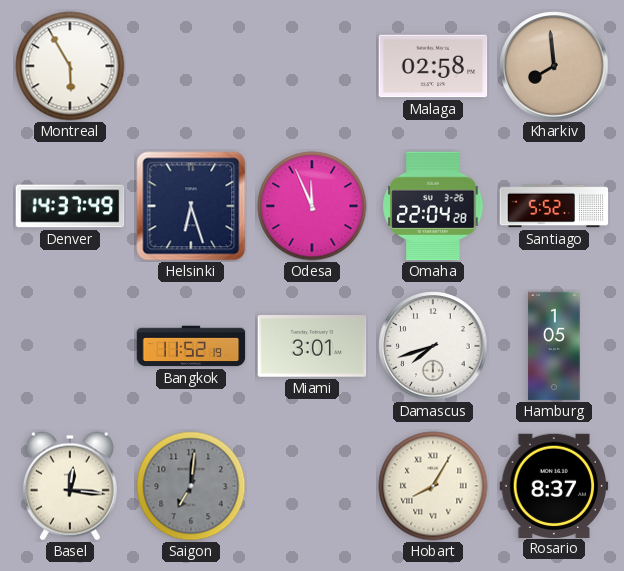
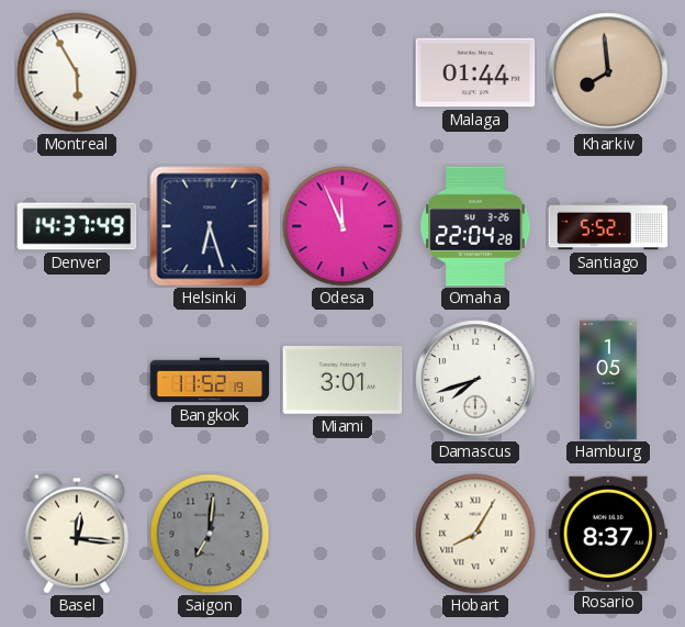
Malaga: 02:58 -> 01:44 (475, 72)
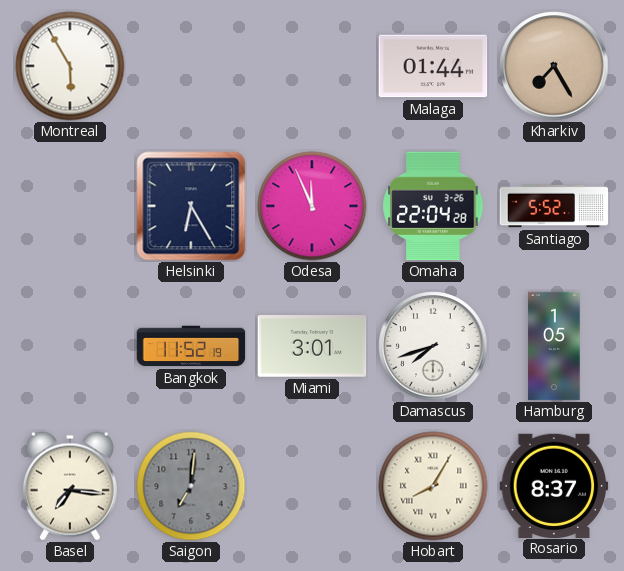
Kharkiv: 7:59 -> 7:25 (554, 66)
Denver: 14:37 -> none (77, 226)
Helsinki: 6:27 -> 6:25 (191, 206)
Basel: 12:16 -> 7:16 (70, 486)
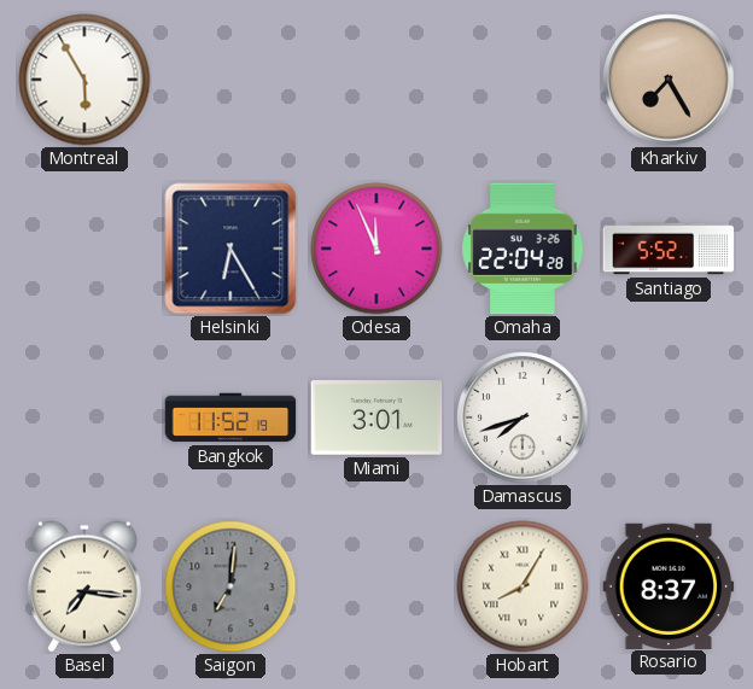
Malaga: 01:44 -> none (433, 66)
Hamburg: 1:05 -> none (554, 346)
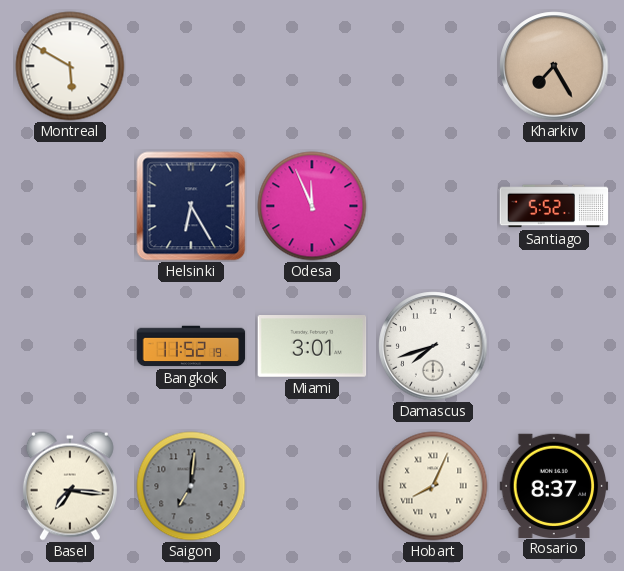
Montreal: 5:55 -> 5:50 (70, 66)
Omaha: 22:04 -> none (523, 249)
Hobart: 8:05 -> 8:04 (433, 486)
